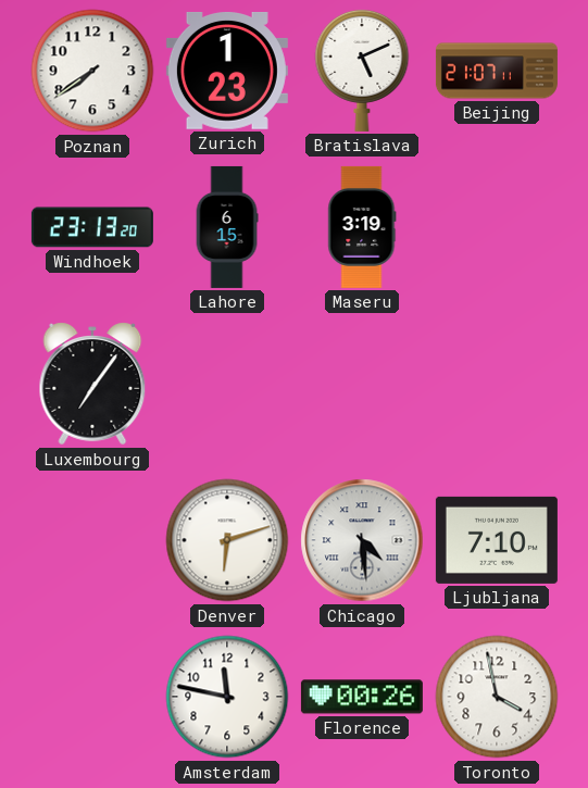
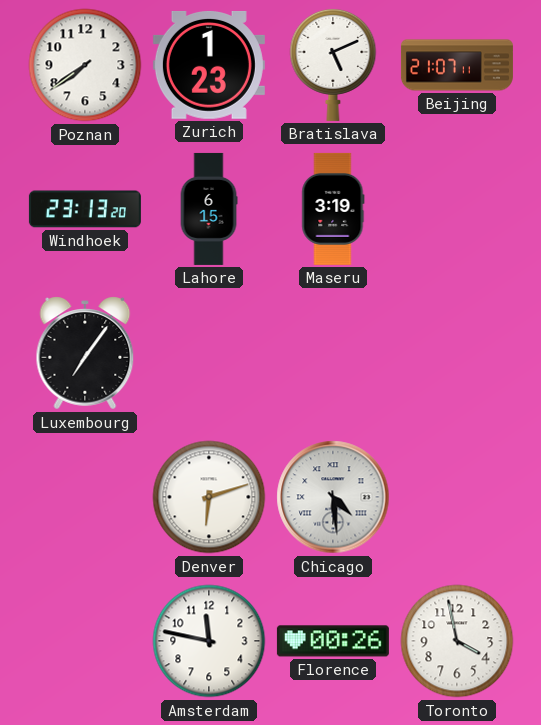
Ljubljana: 7:10 -> none (497, 540)
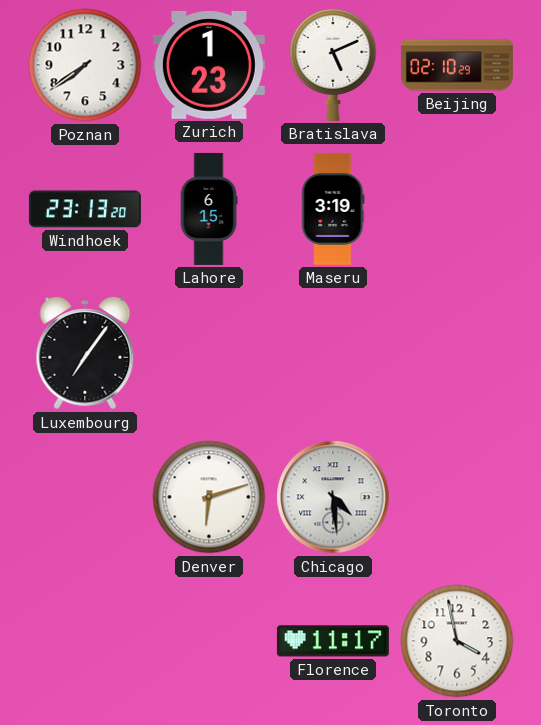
Beijing: 21:07 -> 02:10 (457, 65)
Amsterdam: 11:47 -> none (209, 641)
Florence: 00:26 -> 11:17 (333, 641)
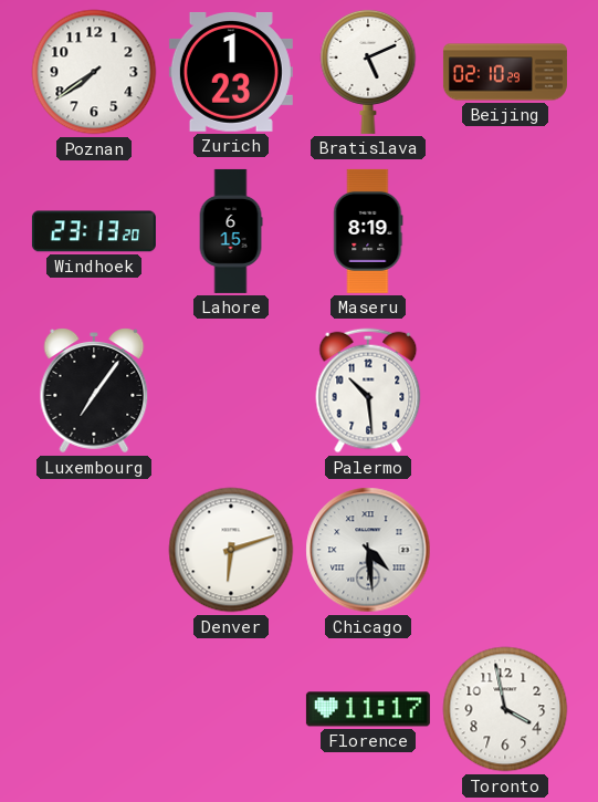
Maseru: 3:19 -> 8:19 (368, 231)
Palermo: none -> 10:29 (368, 390)
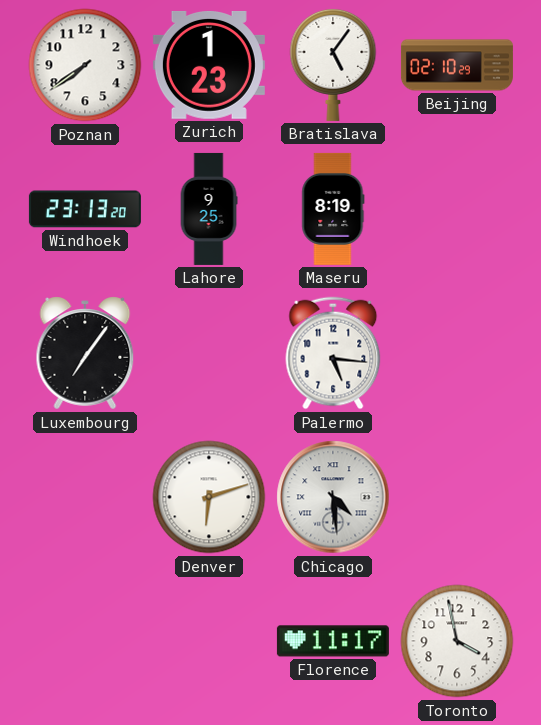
Bratislava: 5:11 -> 5:06 (333, 64)
Lahore: 6:15 -> 9:25 (209, 209)
Palermo: 10:29 -> 5:16 (333, 353)
